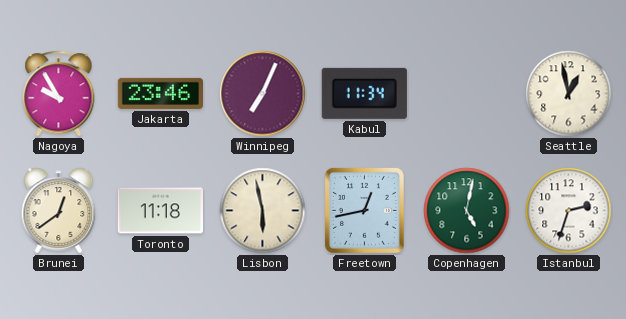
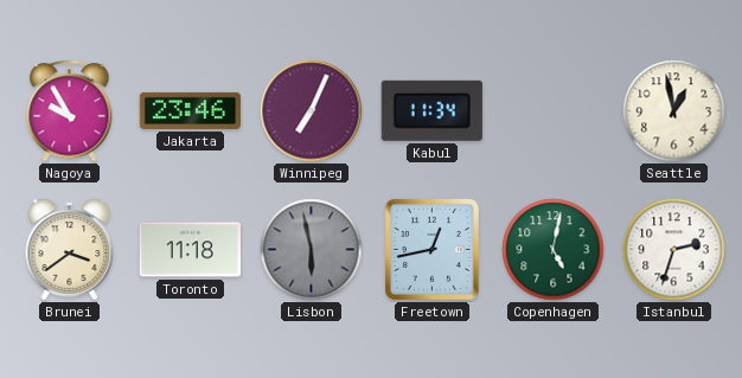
Brunei: 12:39 -> 3:39 (70, 250)
Lisbon dial: cream -> grey (312, 250)
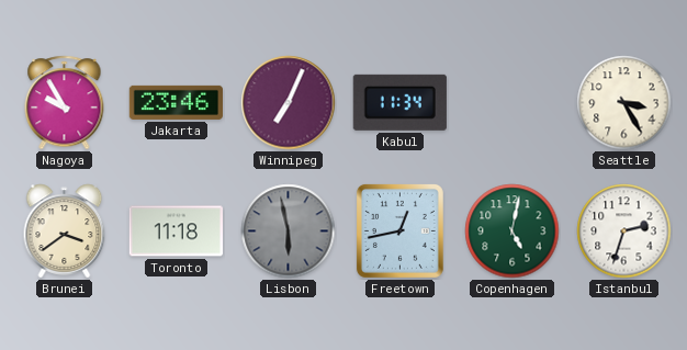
Seattle: 12:58 -> 3:25 (624, 103)
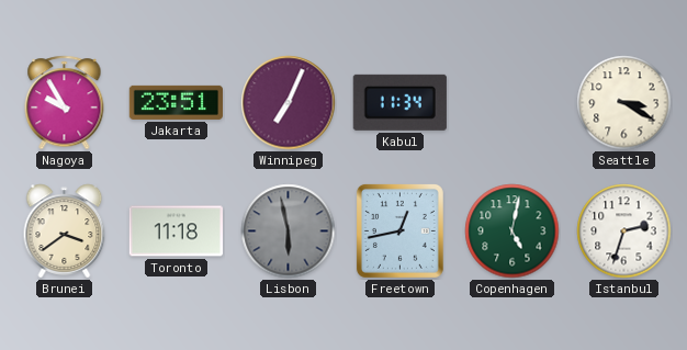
Jakarta: 23:46 -> 23:51 (176, 102)
Seattle: 3:25 -> 3:20 (624, 103)
